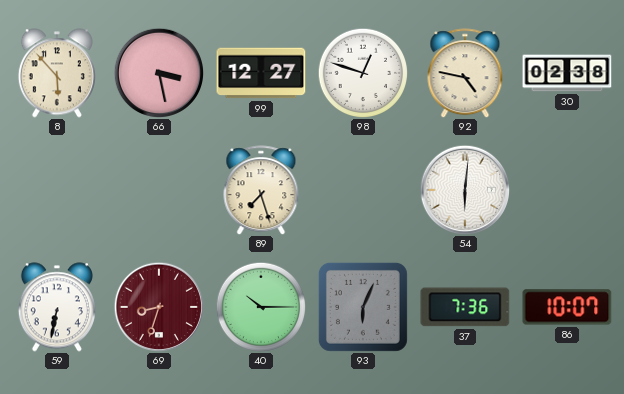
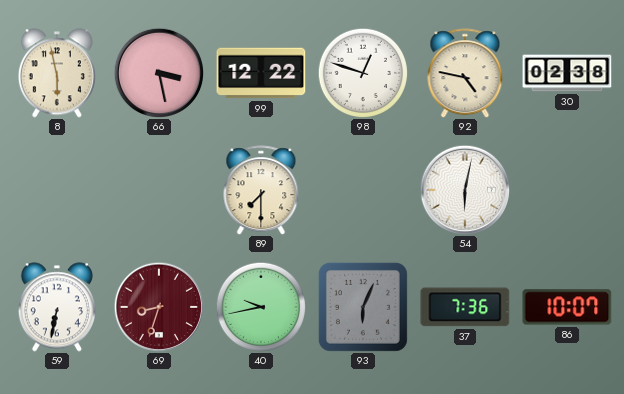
8: 5:53 -> 5:58 (57, 73)
99: 12:27 -> 12:22 (261, 73)
89: 7:27 -> 7:30 (261, 190)
54: 6:01 -> 6:02 (464, 189)
40: 10:15 -> 9:43 (261, 307)
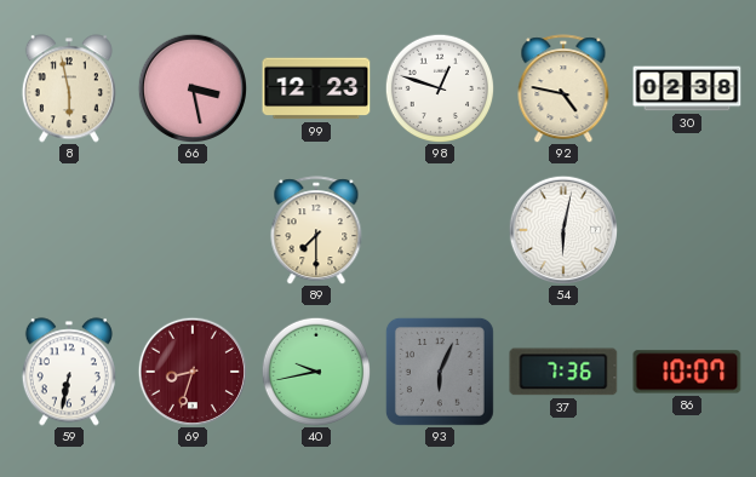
99: 12:22 -> 12:23 (316, 88)
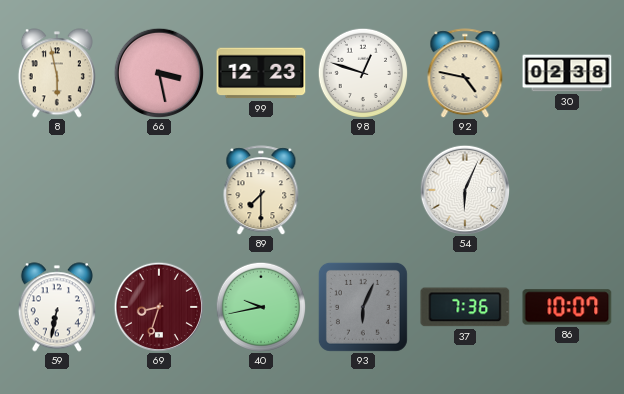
54: 6:02 -> 6:04 (464, 189)
